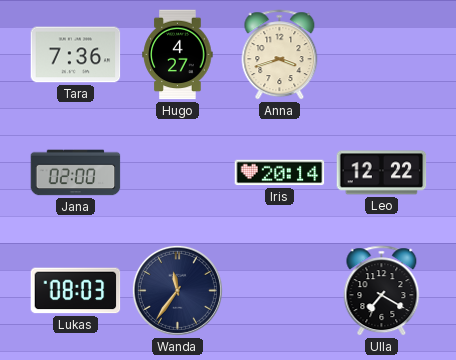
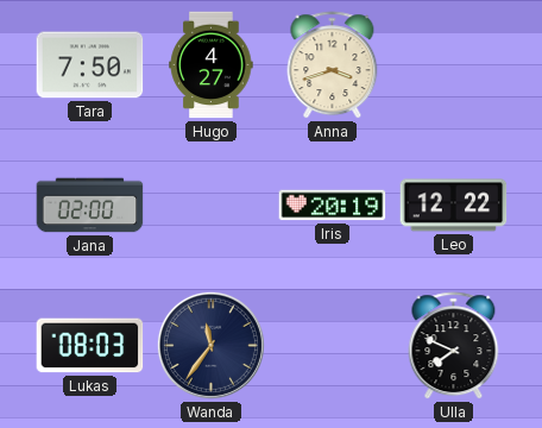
Tara: 7:36 -> 7:50 (90, 65)
Iris: 20:14 -> 20:19 (333, 206)
Ulla: 7:20 -> 7:49 (454, 346)
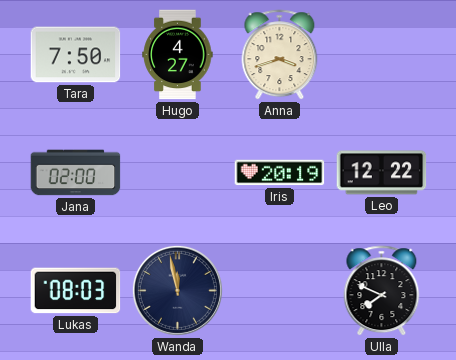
Wanda: 11:36 -> 11:58 (177, 290)
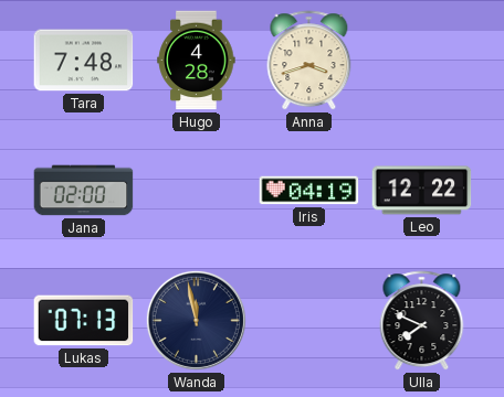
Tara: 7:50 -> 7:48 (84, 61)
Hugo: 4:27 -> 4:28 (197, 61)
Iris: 20:19 -> 04:19 (309, 191)
Lukas: 08:03 -> 07:13 (84, 321)
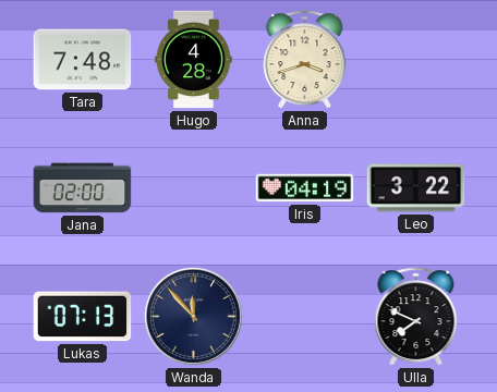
Leo: 12:22 -> 3:22 (416, 188)
Wanda: 11:58 -> 11:53 (193, 316)
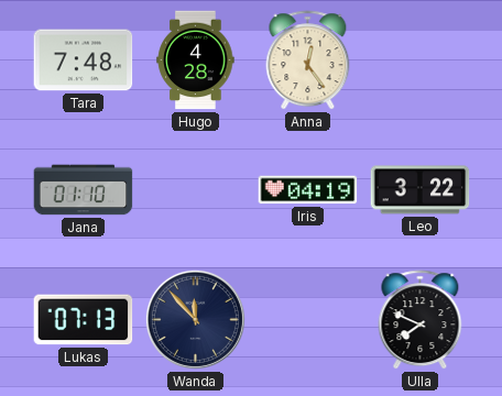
Anna: 3:42 -> 12:24 (308, 61)
Jana: 02:00 -> 01:10 (84, 190)
